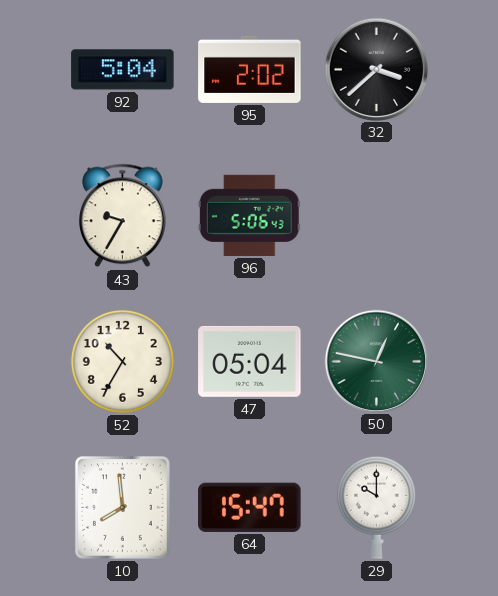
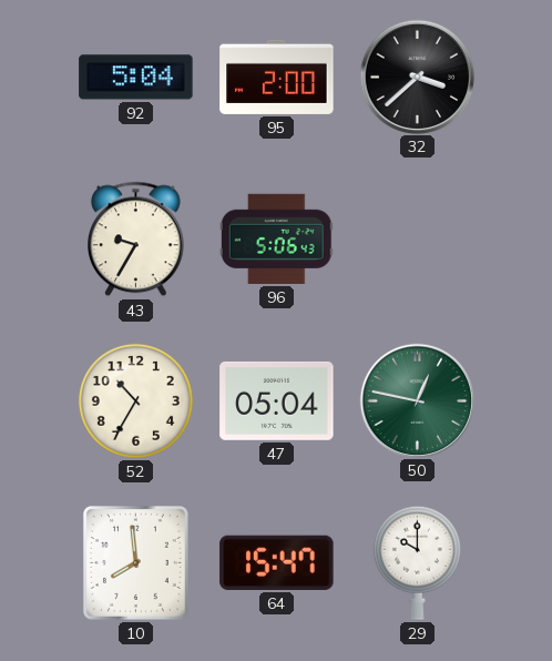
95: 2:02 -> 2:00 (277, 77)
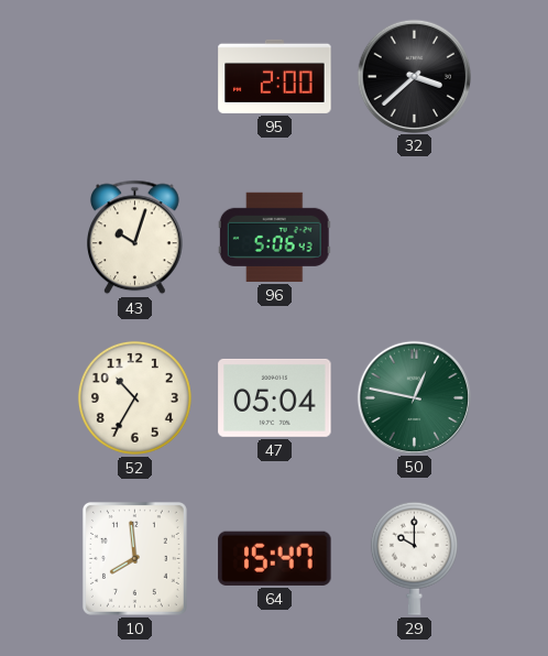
92: 5:04 -> none (136, 78)
43: 9:35 -> 10:03 (135, 238)
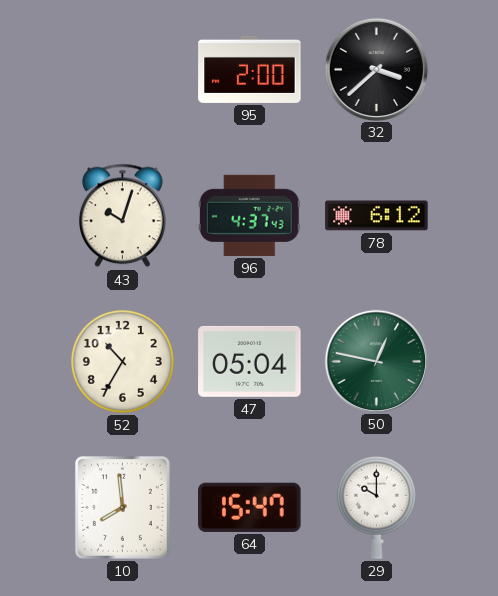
96: 5:06 -> 4:37 (249, 215)
78: none -> 6:12 (377, 216)
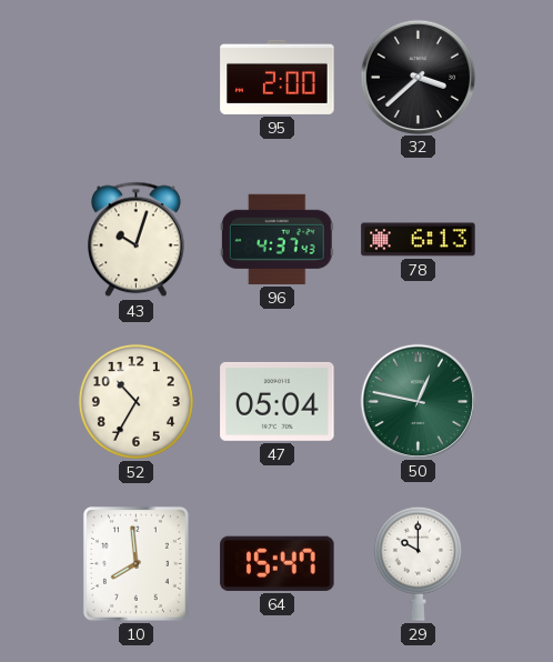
78: 6:12 -> 6:13 (419, 240)
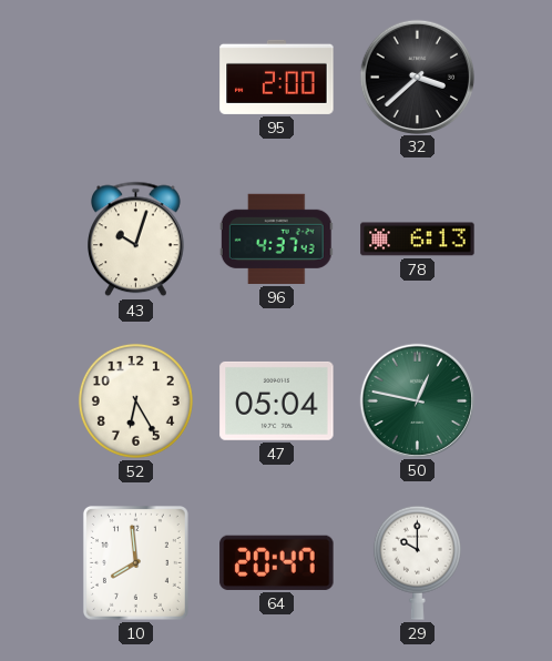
52: 10:35 -> 6:25 (135, 400)
64: 15:47 -> 20:47 (277, 562)
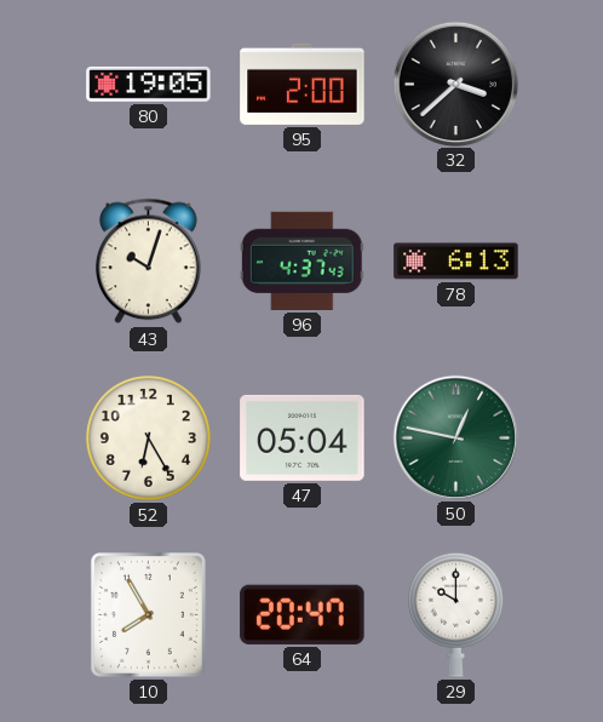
80: none -> 19:05 (149, 84)
10: 7:59 -> 7:55 (148, 614)
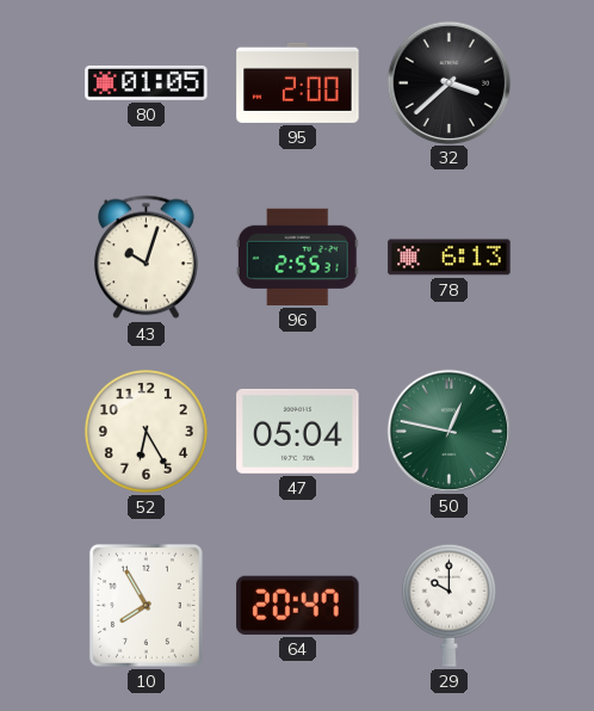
80: 19:05 -> 01:05 (147, 82)
96: 4:37 -> 2:55 (297, 256)
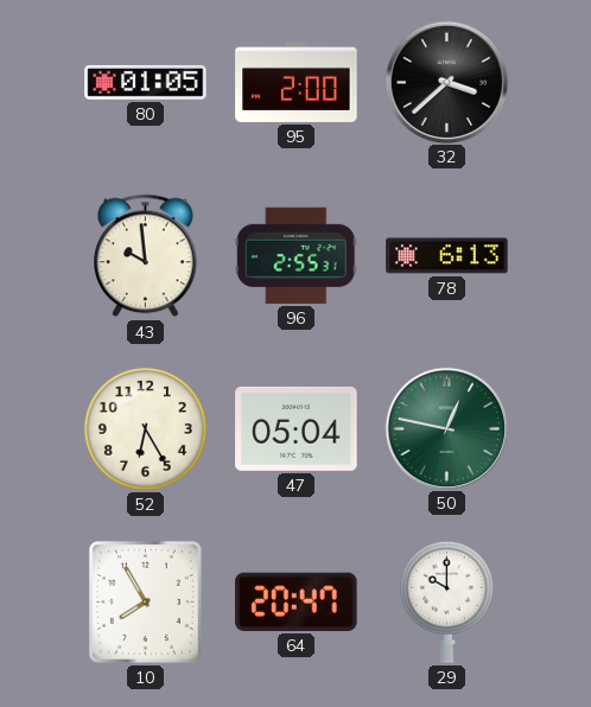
43: 10:03 -> 9:59 (146, 256)
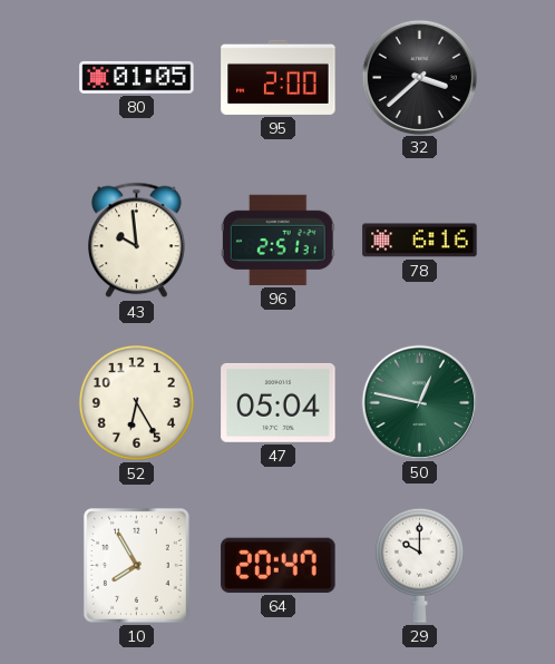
96: 2:55 -> 2:51 (277, 240)
78: 6:13 -> 6:16 (420, 241)
